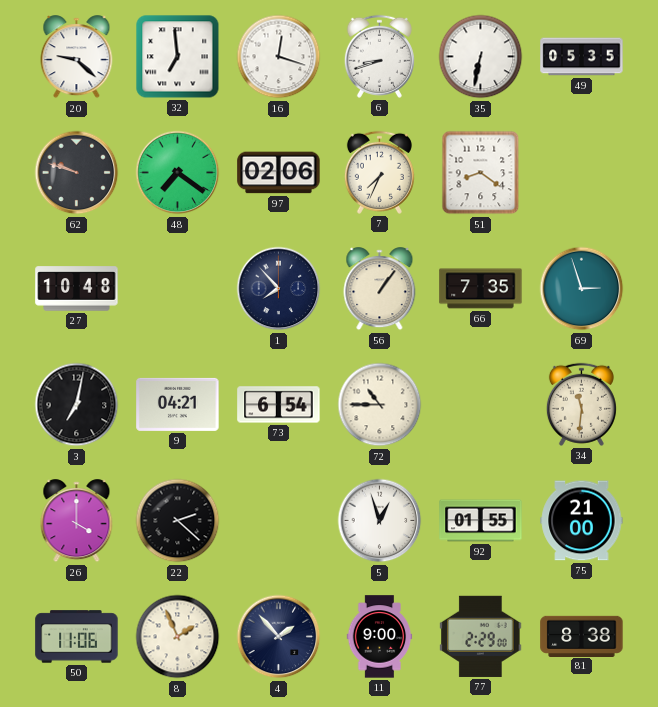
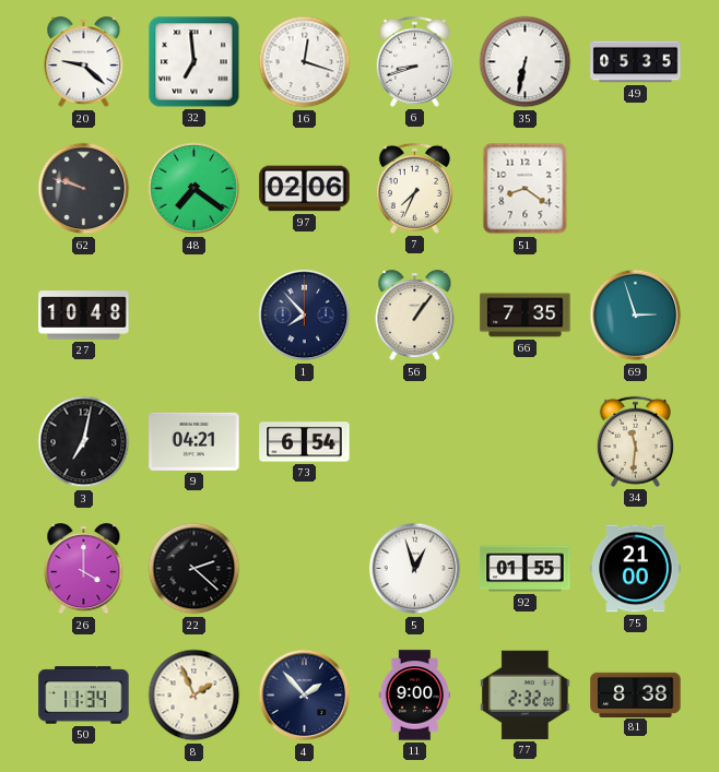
72: 10:45 -> none (380, 405)
50: 11:06 -> 11:34 (84, 696)
77: 2:29 -> 2:32 (526, 694)
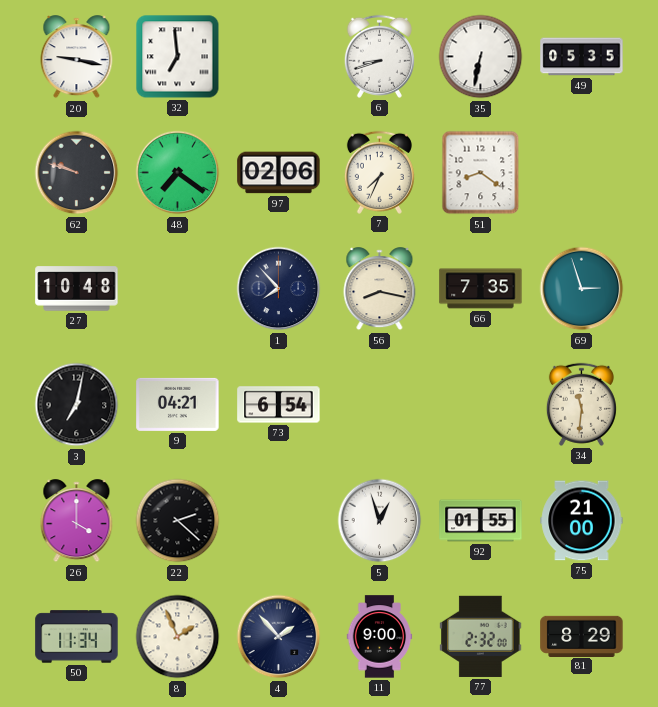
20: 9:22 -> 9:17 (77, 57)
16: 12:18 -> none (305, 62)
56: 1:06 -> 8:17 (380, 289)
81: 8:38 -> 8:29 (582, 636)
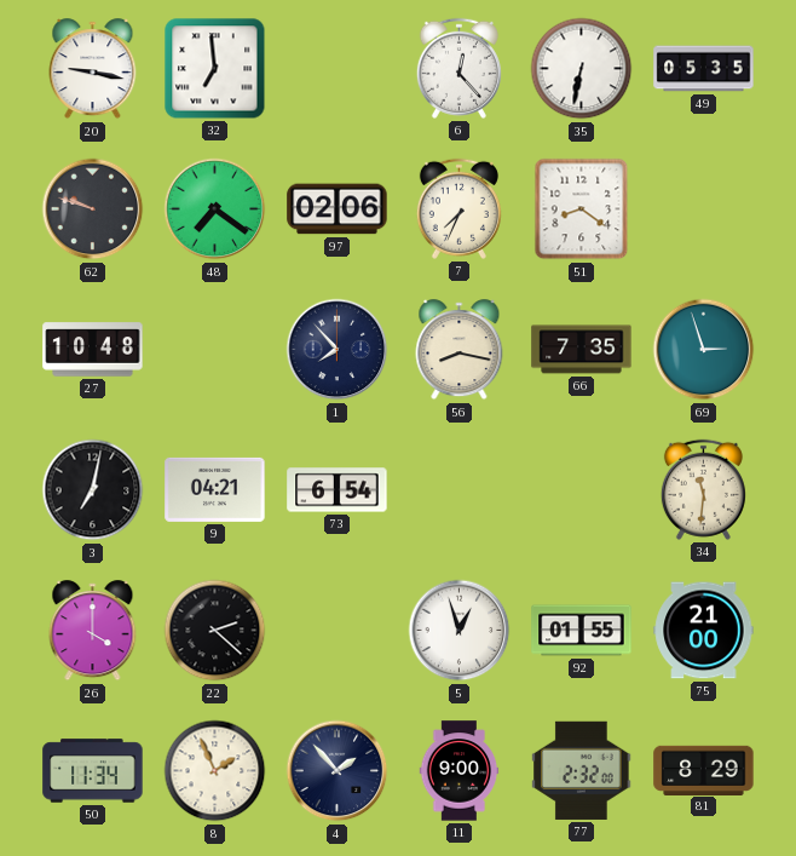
6: 8:42 -> 12:23 (458, 68)
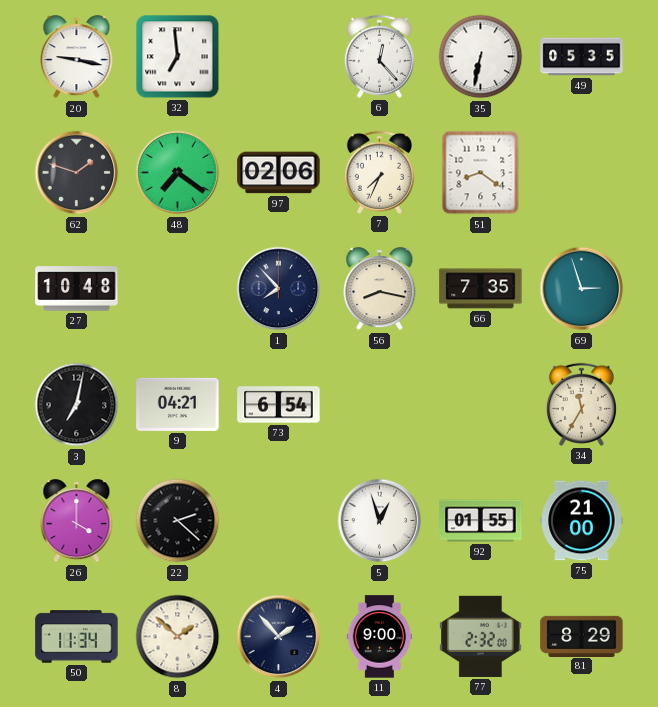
62: 9:48 -> 1:48 (77, 173)
34: 11:31 -> 11:35 (581, 404)
8: 1:56 -> 1:52 (178, 637)
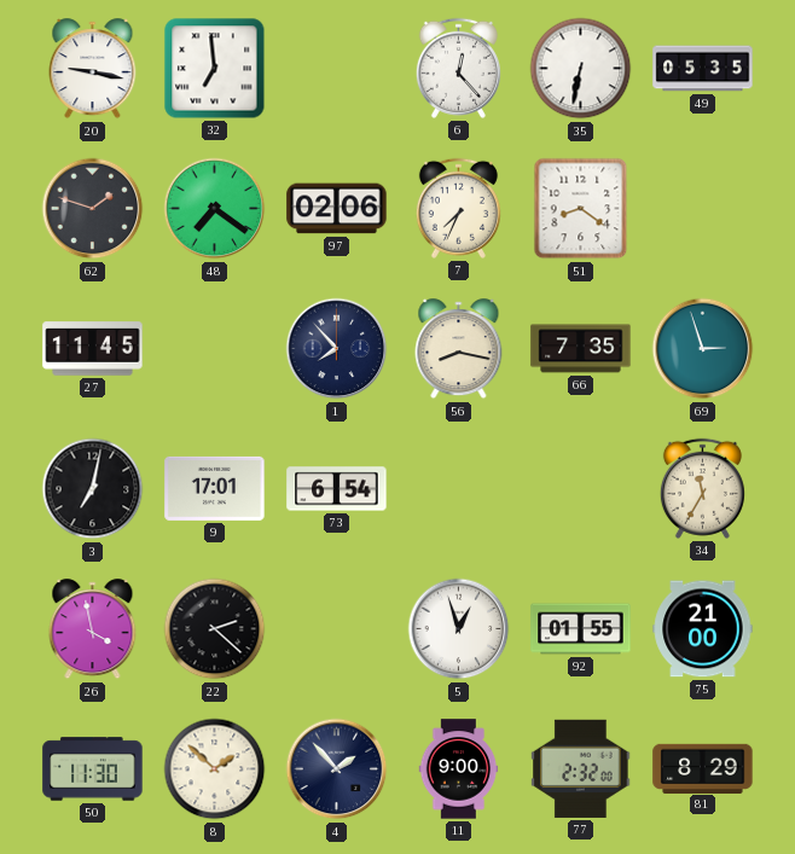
27: 10:48 -> 11:45 (93, 349)
9: 04:21 -> 17:01 (215, 488)
26: 4:00 -> 3:58 (93, 629)
50: 11:34 -> 11:30 (93, 769)
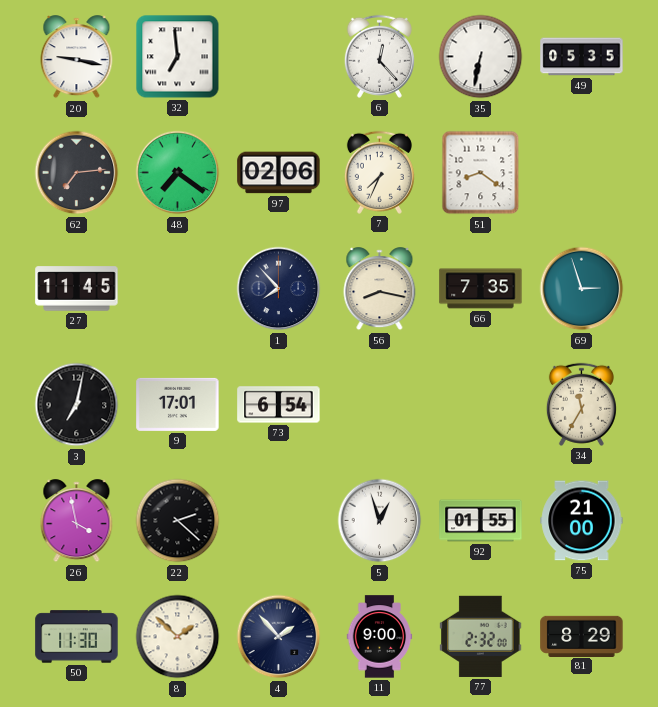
62: 1:48 -> 7:14 (77, 173)
